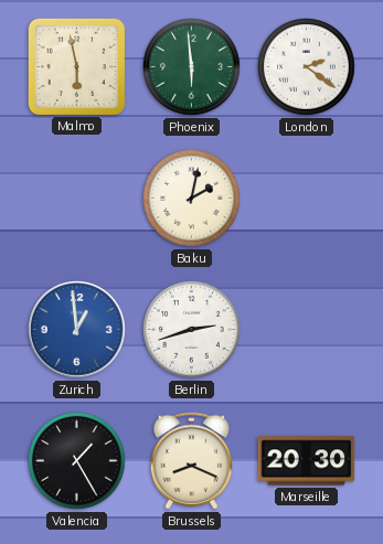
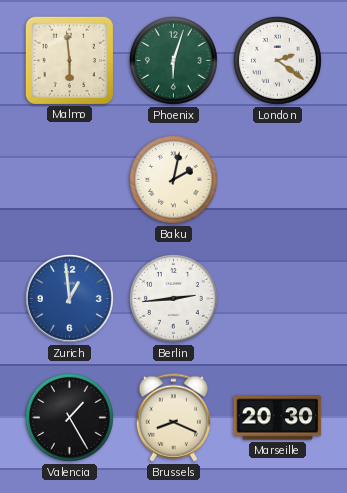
Malmo: 5:58 -> 5:59 (69, 60)
Phoenix: 5:59 -> 6:03 (174, 61)
Berlin: 2:42 -> 2:44 (174, 299)
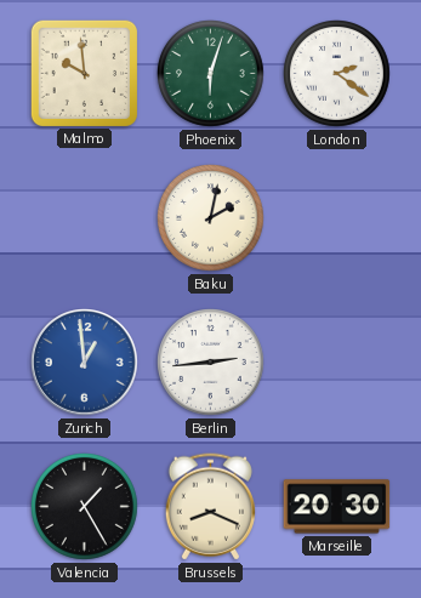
Malmo: 5:59 -> 9:59 (84, 73)
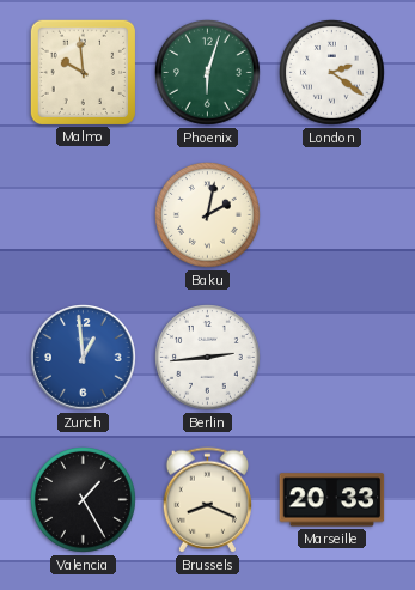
Marseille: 20:30 -> 20:33 (332, 500)
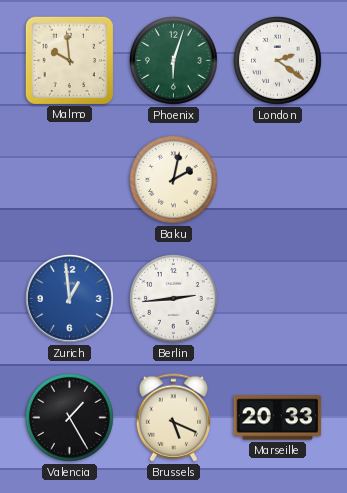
Brussels: 8:19 -> 5:19 (173, 418)
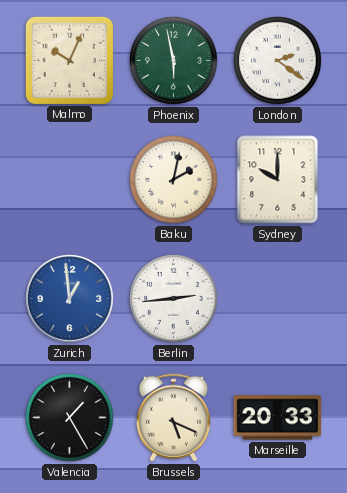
Malmo: 9:59 -> 10:04 (69, 60)
Phoenix: 6:03 -> 5:58 (174, 61)
Sydney: none -> 10:00 (278, 180)
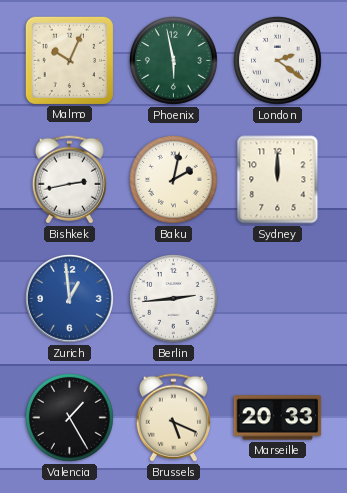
Bishkek: none -> 2:43 (69, 180)
Sydney: 10:00 -> 12:00 (278, 180)
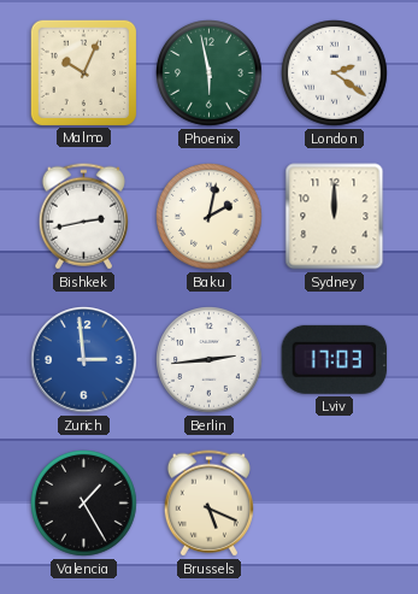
Zurich: 12:59 -> 2:59 (84, 360)
Lviv: none -> 17:03 (335, 359)
Marseille: 20:33 -> none (278, 418)
